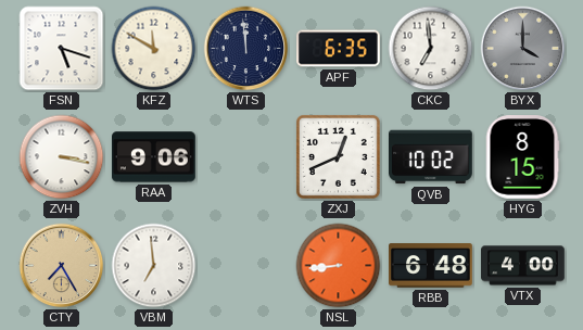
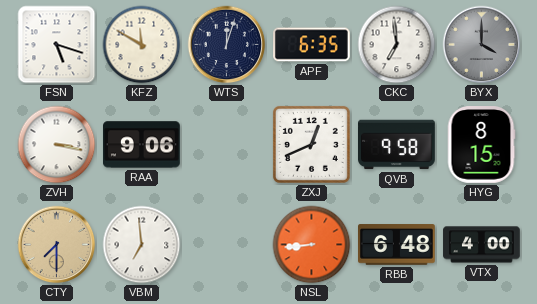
WTS: 11:59 -> 12:03 (227, 45)
QVB: 10:02 -> 9:58 (397, 145)
CTY: 7:25 -> 7:30 (57, 245)
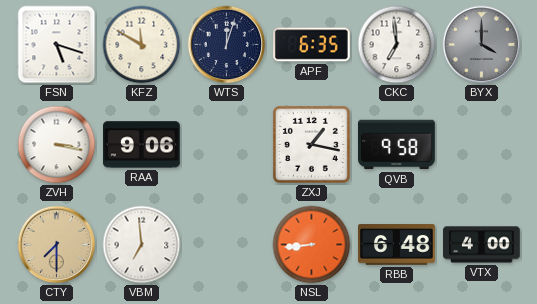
ZXJ: 12:41 -> 1:17 (311, 144)
HYG: 8:15 -> none (481, 145)
